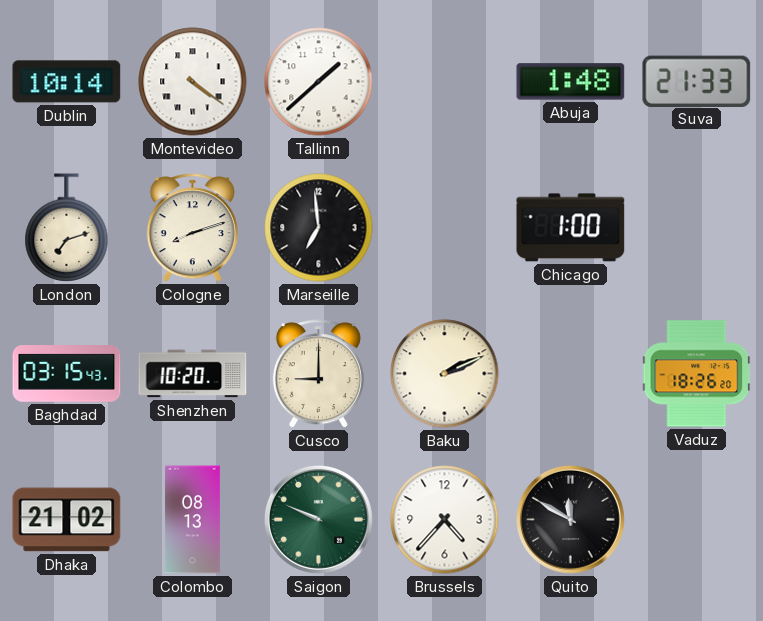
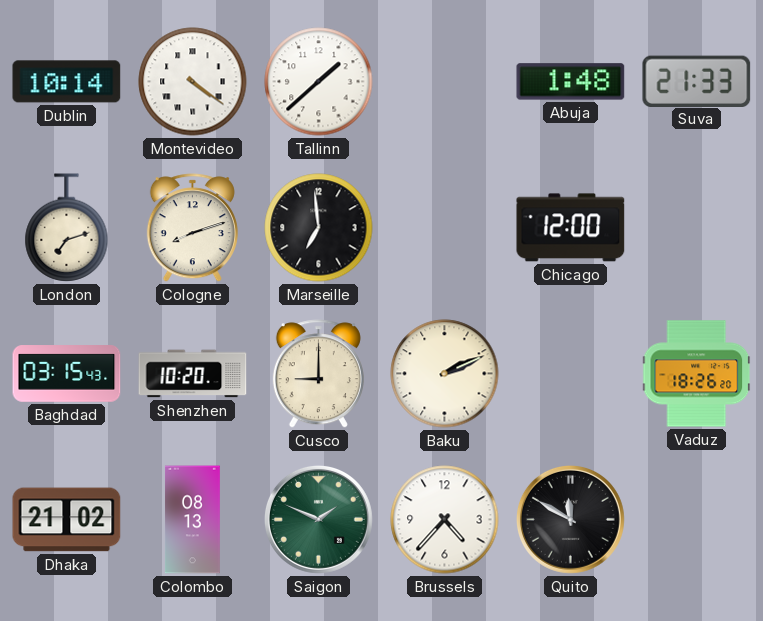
Chicago: 1:00 -> 12:00 (571, 228)
Saigon: 9:49 -> 1:49 (318, 519)
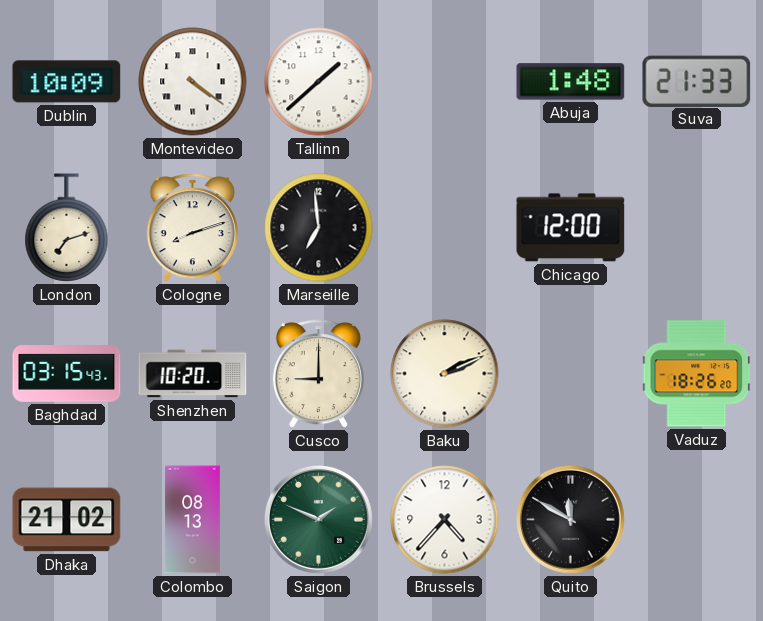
Dublin: 10:14 -> 10:09 (67, 82)
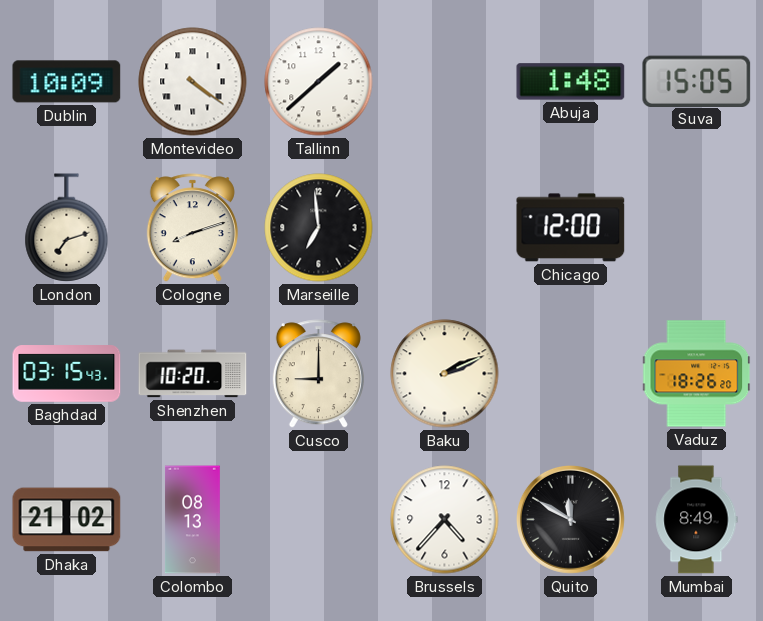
Suva: 21:33 -> 15:05 (697, 81)
Saigon: 1:49 -> none (318, 519)
Mumbai: none -> 8:49 (696, 520)
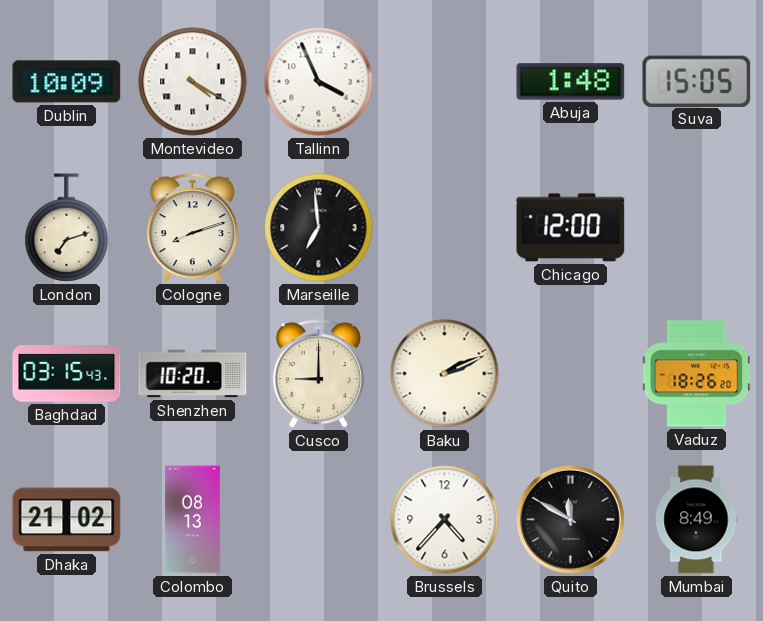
Montevideo: 4:21 -> 4:20 (193, 82)
Tallinn: 1:38 -> 3:56 (319, 82)
